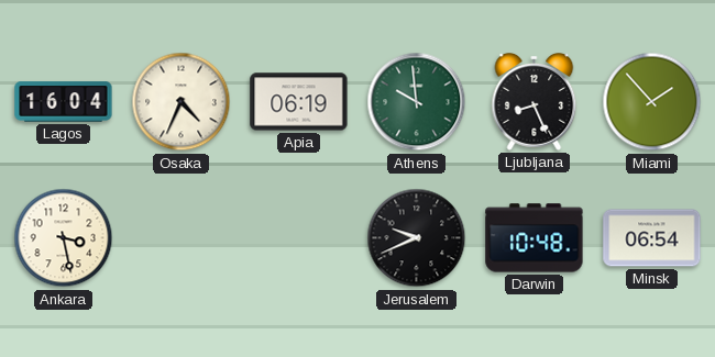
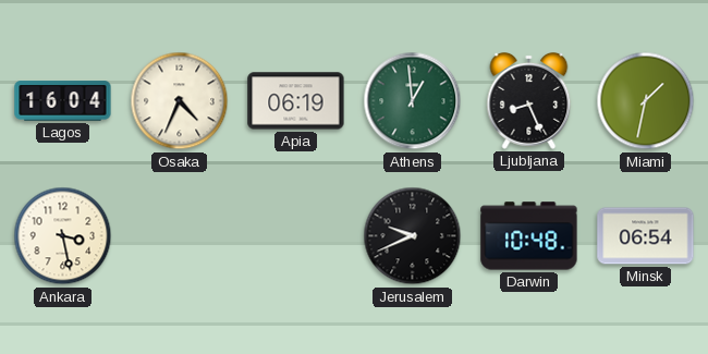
Athens: 9:59 -> 12:59 (413, 101)
Miami: 1:53 -> 1:32 (646, 101)
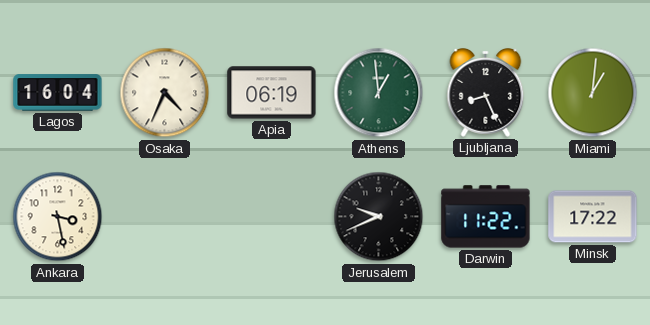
Miami: 1:32 -> 1:01 (593, 93)
Darwin: 10:48 -> 11:22 (486, 217)
Minsk: 06:54 -> 17:22 (593, 217)
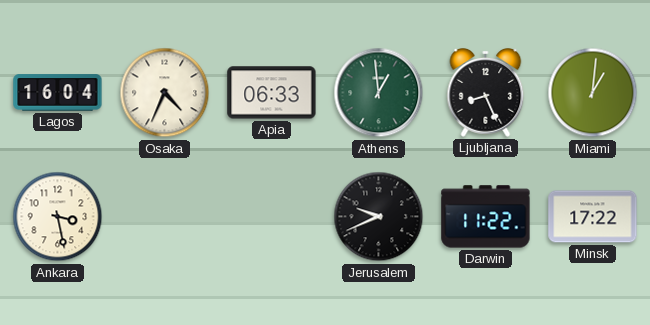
Apia: 06:19 -> 06:33 (272, 93)
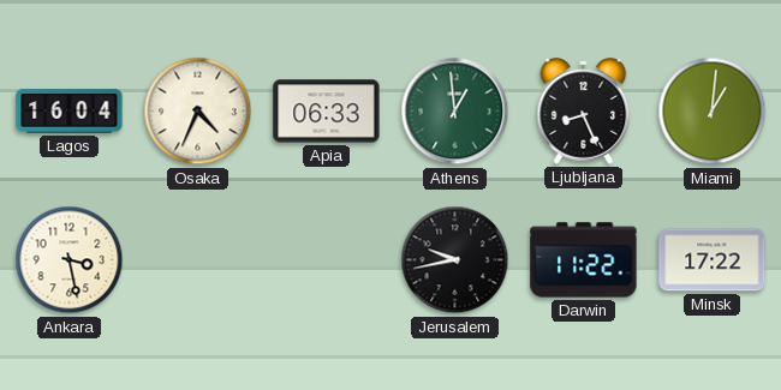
Jerusalem: 9:41 -> 9:43 (455, 260)
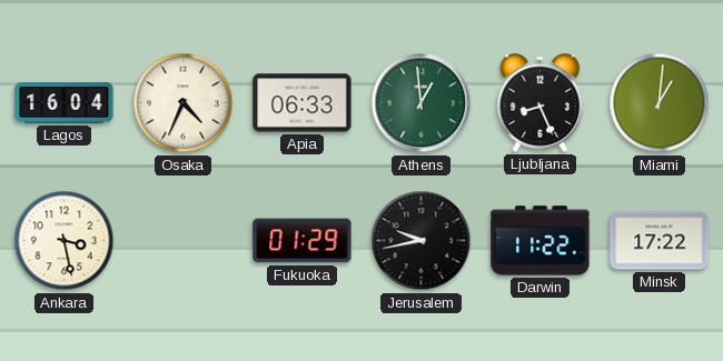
Fukuoka: none -> 01:29 (303, 241)
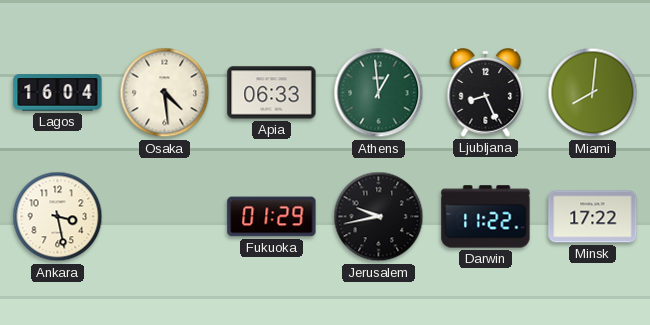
Osaka: 4:34 -> 4:29 (165, 93)
Miami: 1:01 -> 8:01 (593, 93)
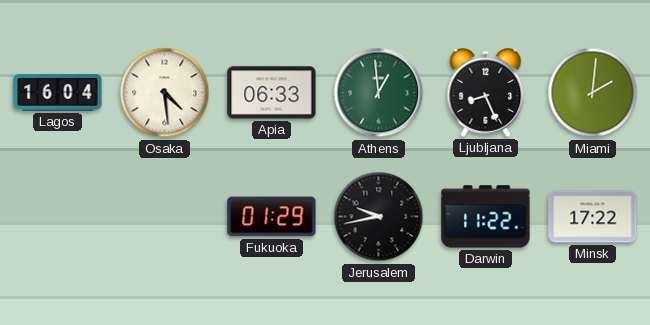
Miami: 8:01 -> 2:01 (593, 93)
Ankara: 3:28 -> none (58, 217)
